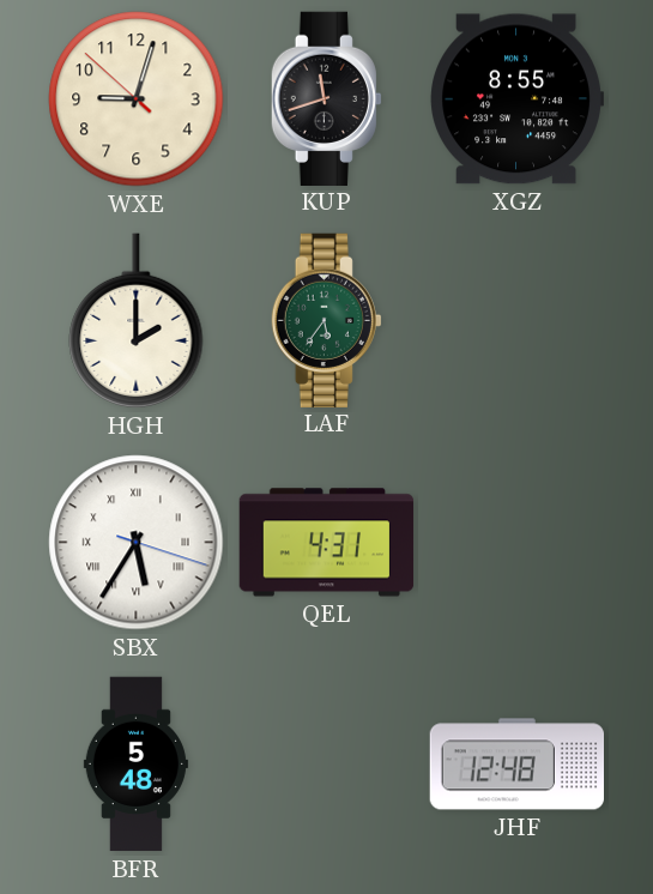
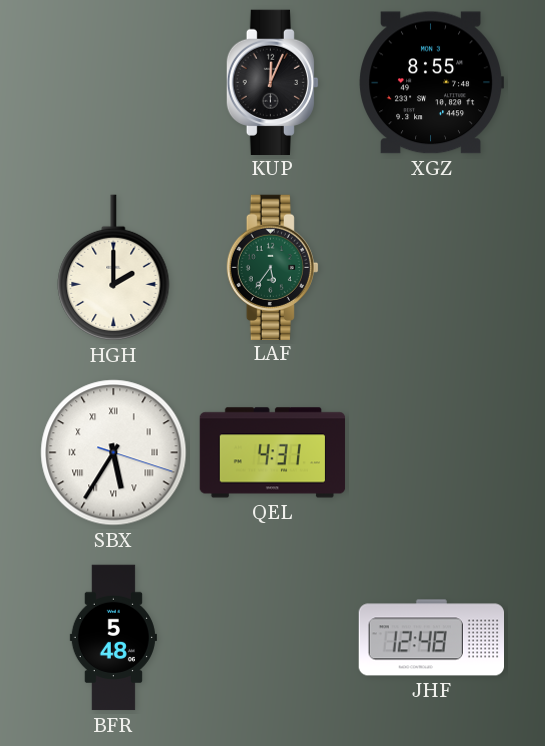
WXE: 9:02 -> none (137, 99)
KUP: 11:42 -> 12:04 (272, 82)
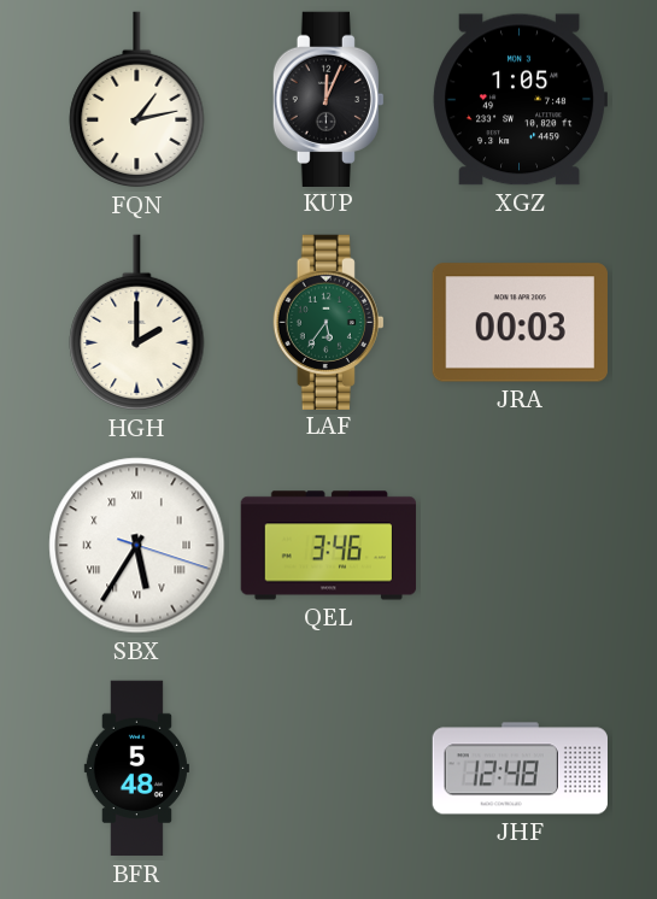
FQN: none -> 1:13 (137, 100)
XGZ: 8:55 -> 1:05 (520, 100)
JRA: none -> 00:03 (520, 323)
QEL: 4:31 -> 3:46 (329, 546)
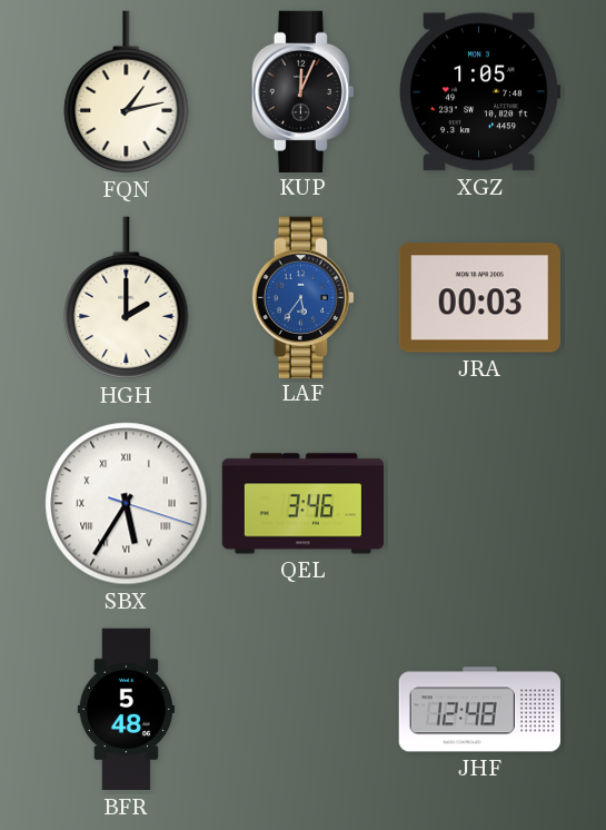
LAF dial: green -> blue (302, 297)
